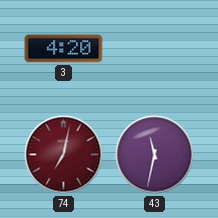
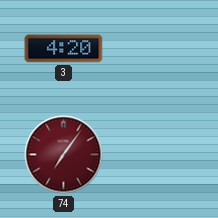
74: 7:02 -> 7:06 (64, 155)
43: 11:32 -> none (155, 155)
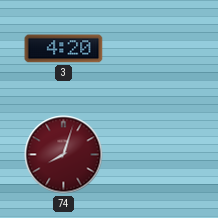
74: 7:06 -> 8:03 (64, 155)
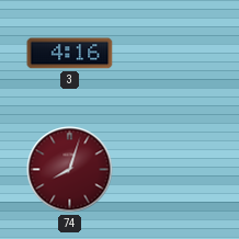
3: 4:20 -> 4:16 (70, 54)
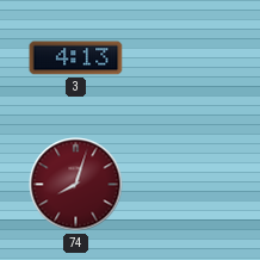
3: 4:16 -> 4:13 (76, 58)
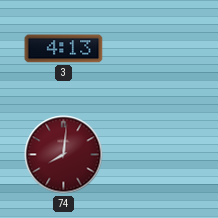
74: 8:03 -> 8:01 (64, 155)
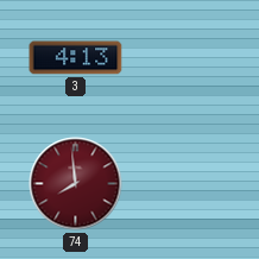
74: 8:01 -> 7:59 (76, 184)
